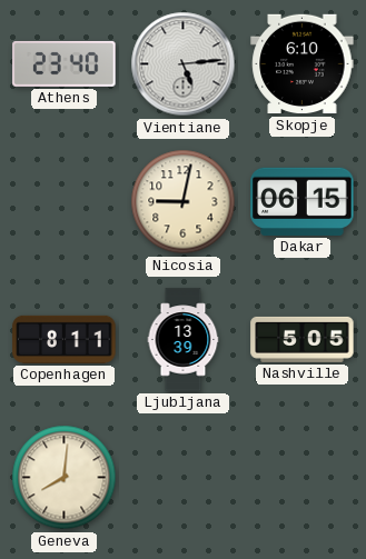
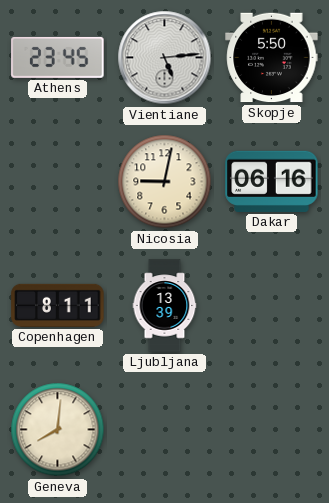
Athens: 23:40 -> 23:45 (58, 57)
Skopje: 6:10 -> 5:50 (272, 58)
Dakar: 06:15 -> 06:16 (272, 181)
Nashville: 5:05 -> none (303, 339)
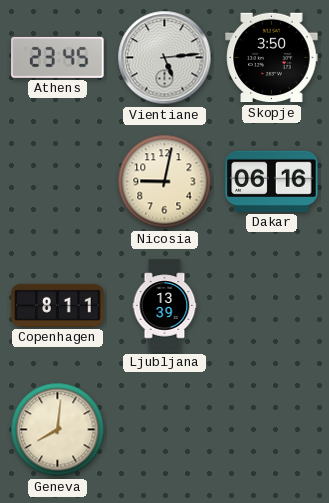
Skopje: 5:50 -> 3:50 (272, 58)
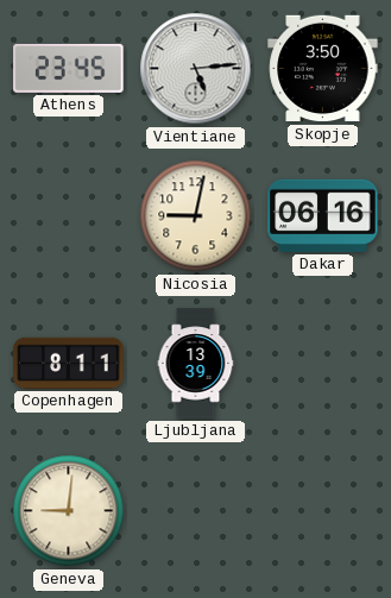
Geneva: 8:01 -> 9:01 (69, 511)
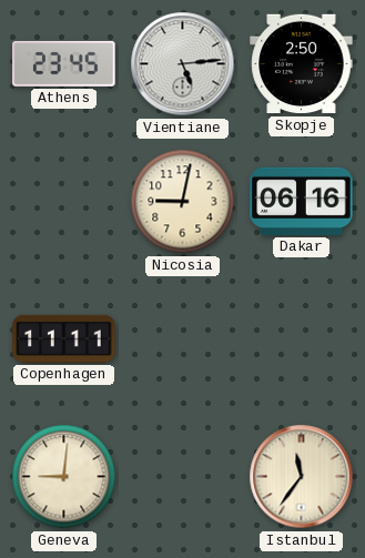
Skopje: 3:50 -> 2:50 (302, 64)
Copenhagen: 8:11 -> 11:11 (64, 338)
Ljubljana: 13:39 -> none (196, 364)
Istanbul: none -> 11:36 (302, 477)
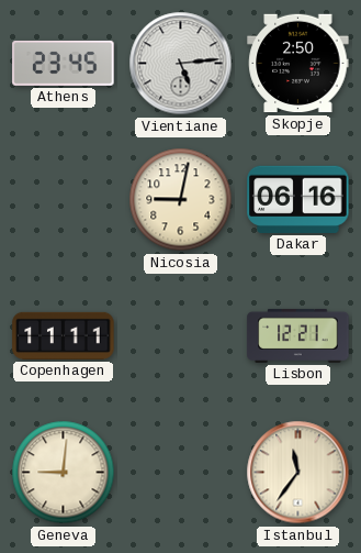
Lisbon: none -> 12:21 (298, 335)
